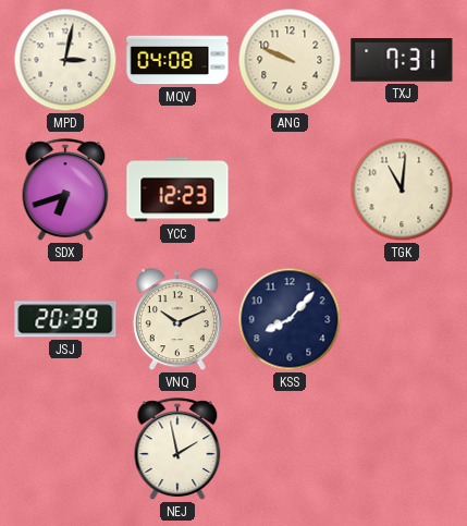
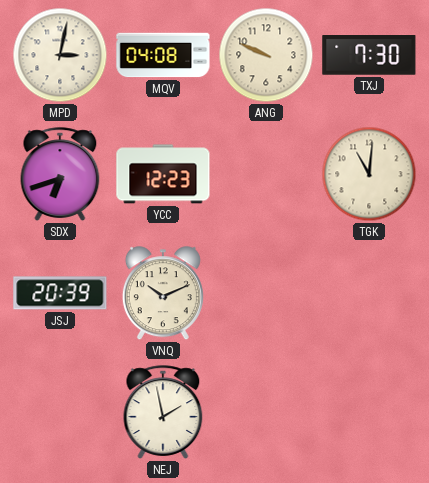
TXJ: 7:31 -> 7:30 (369, 56)
KSS: 8:07 -> none (290, 319)
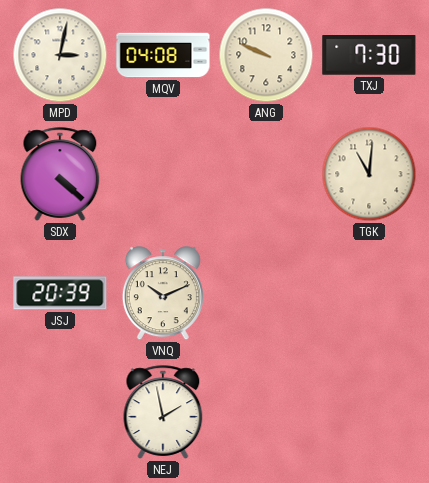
SDX: 6:42 -> 4:22 (60, 174)
YCC: 12:23 -> none (163, 174)
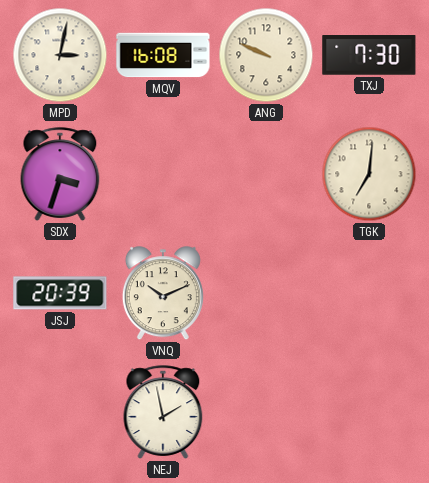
MQV: 04:08 -> 16:08 (163, 55)
SDX: 4:22 -> 3:33 (60, 174)
TGK: 11:01 -> 7:01 (369, 174)
